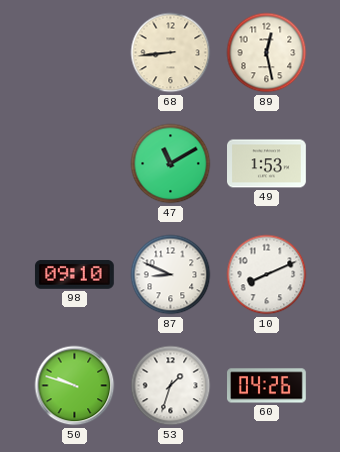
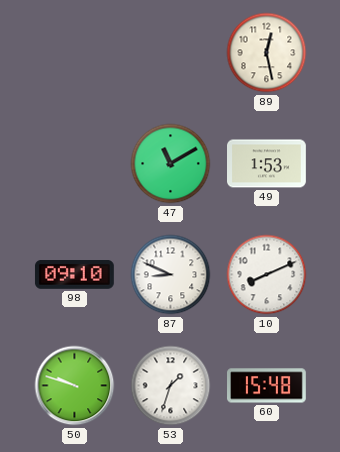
68: 8:44 -> none (171, 53)
60: 04:26 -> 15:48 (267, 386)
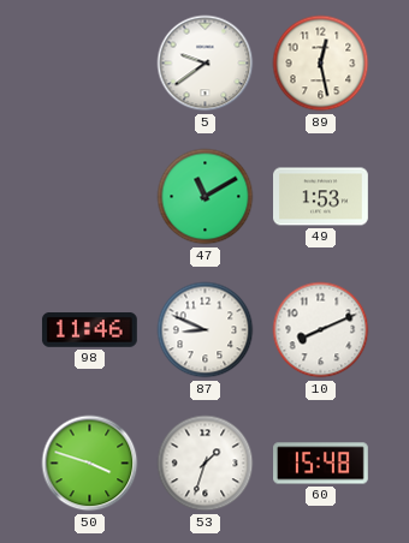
5: none -> 9:39 (206, 64)
98: 09:10 -> 11:46 (89, 330)
50: 9:48 -> 3:48 (90, 464)
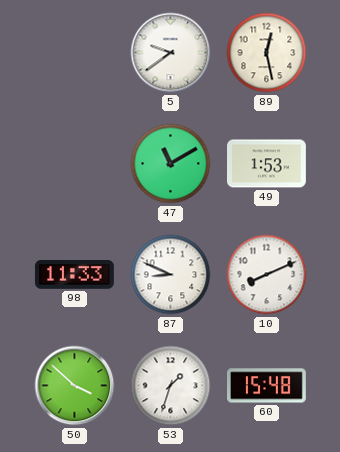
98: 11:46 -> 11:33 (74, 275)
50: 3:48 -> 3:52 (75, 386)
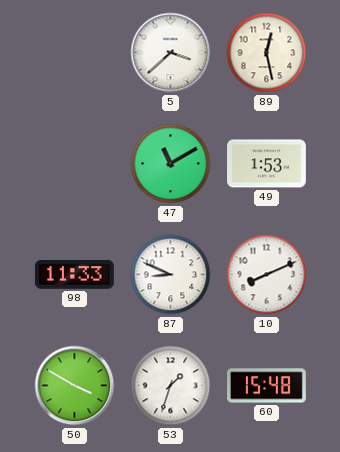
5: 9:39 -> 3:38 (171, 53)
50: 3:52 -> 3:50 (75, 386)
